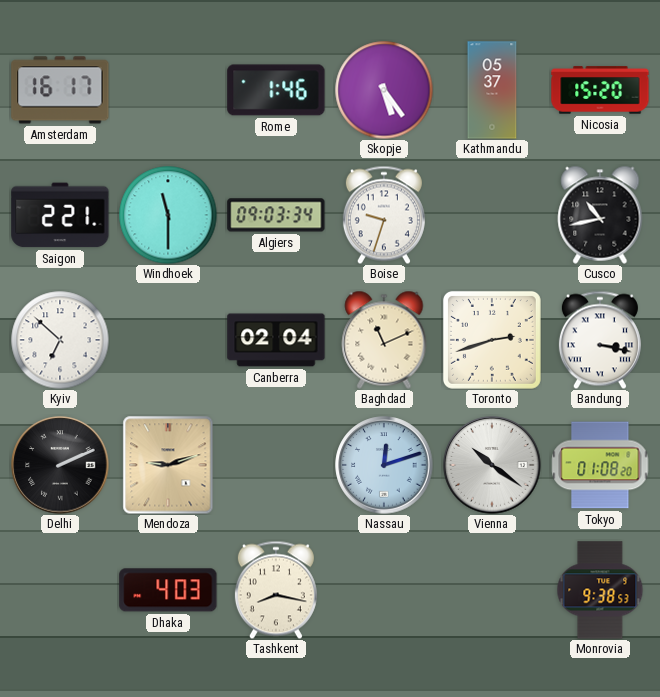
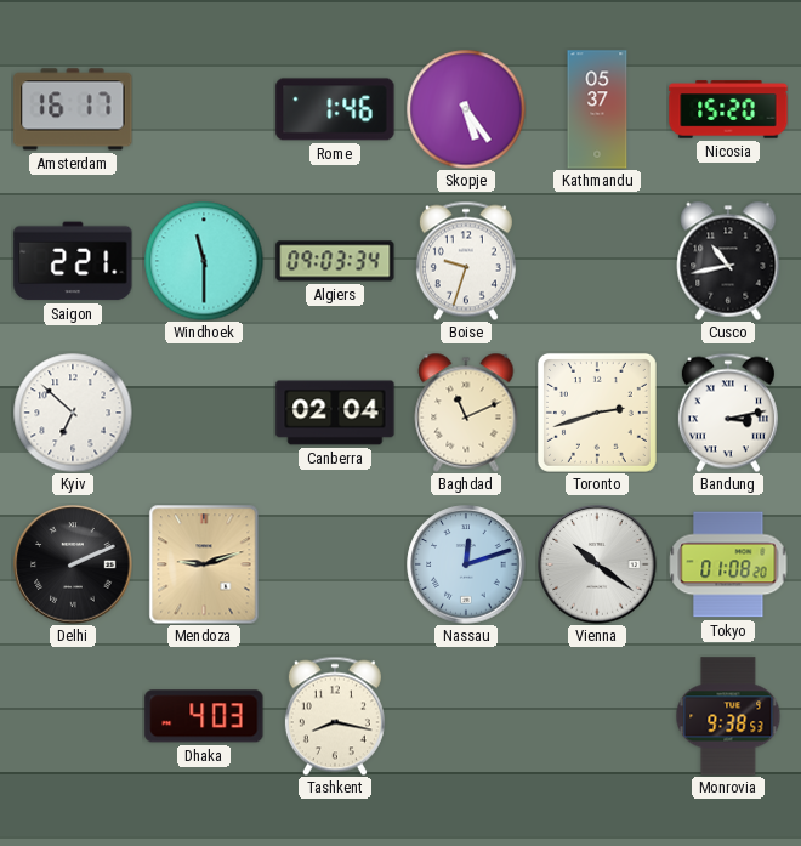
Bandung: 3:17 -> 3:13 (728, 413)
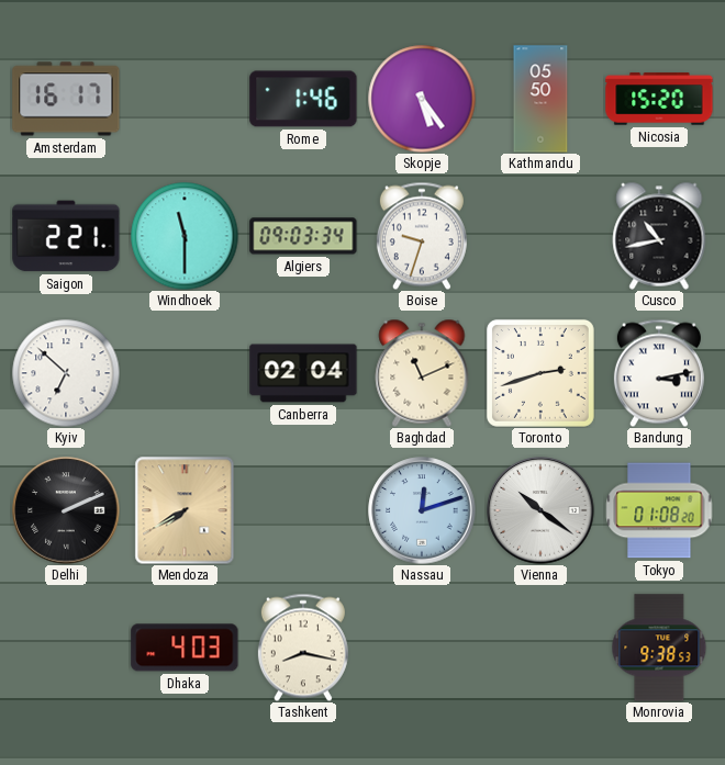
Kathmandu: 05:37 -> 05:50 (540, 99)
Mendoza: 9:12 -> 7:40 (185, 510)
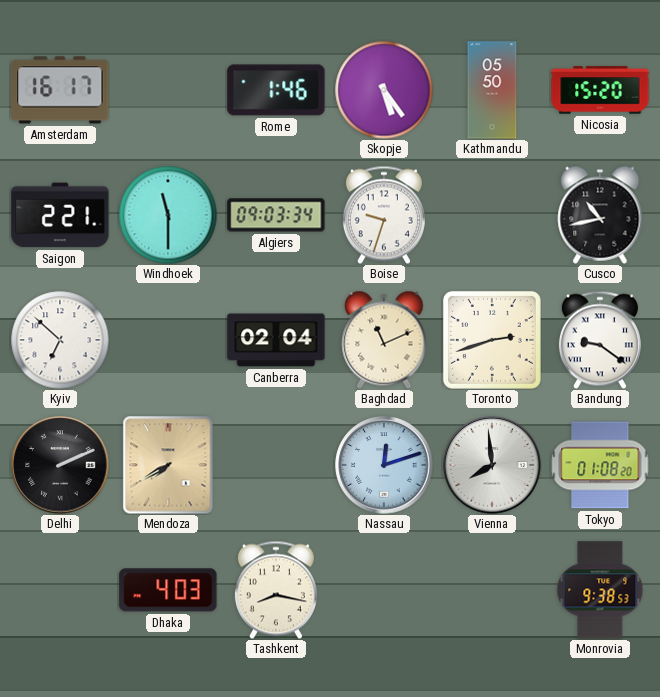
Bandung: 3:13 -> 9:21 (600, 340)
Vienna: 10:21 -> 7:59 (492, 465)
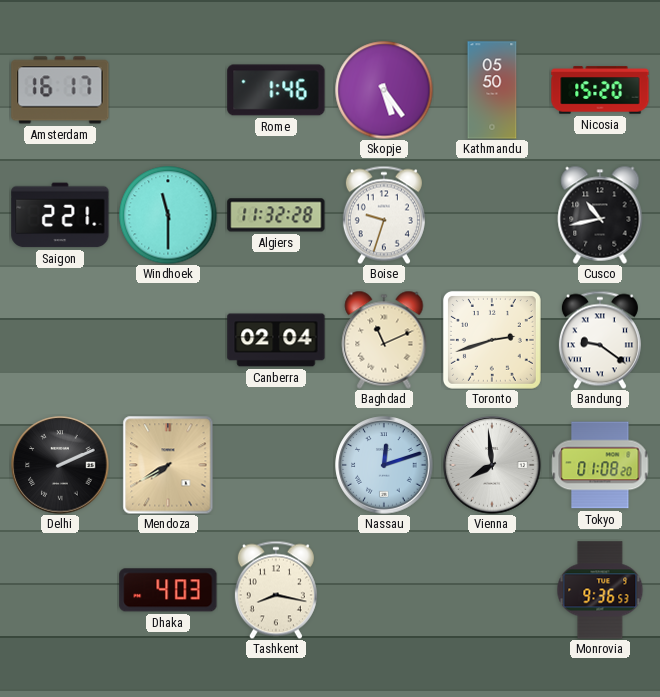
Algiers: 09:03 -> 11:32 (276, 215)
Kyiv: 6:52 -> none (60, 340)
Monrovia: 9:38 -> 9:36 (600, 590)
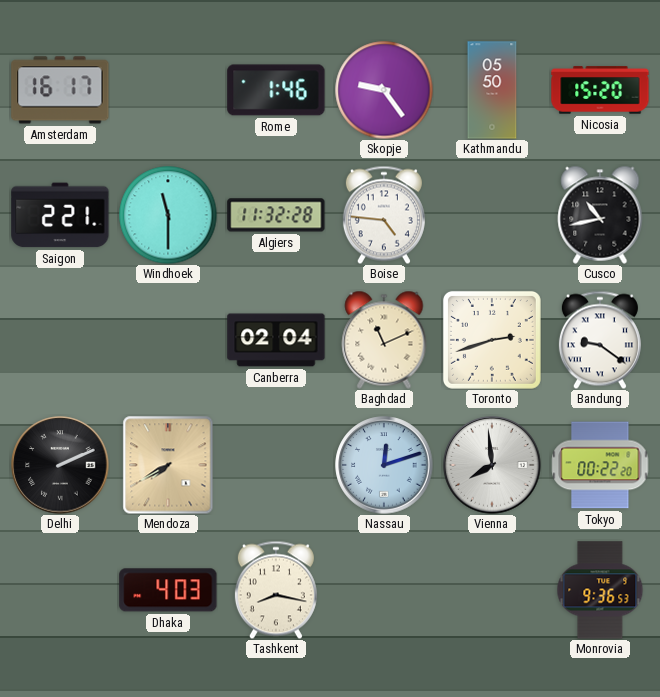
Skopje: 5:24 -> 9:24 (384, 90)
Boise: 9:33 -> 4:46 (384, 215)
Tokyo: 01:08 -> 00:22 (600, 465)
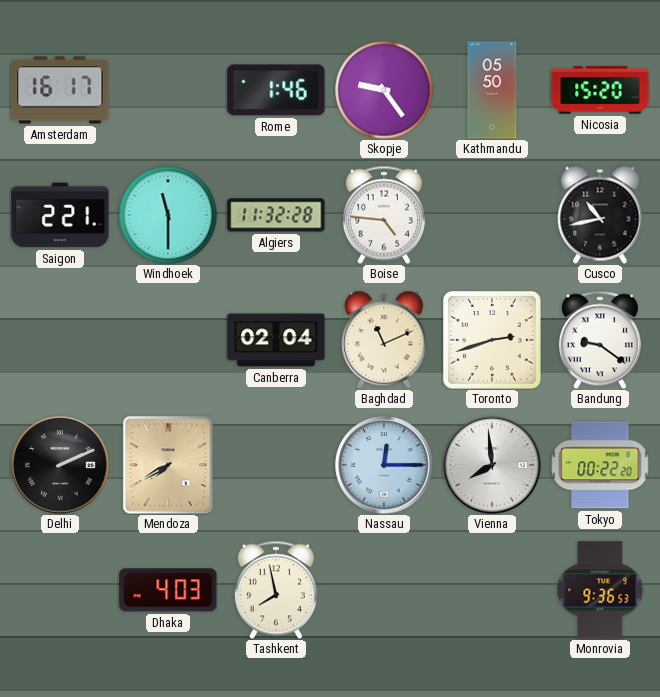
Nassau: 12:12 -> 12:15 (384, 465)
Tashkent: 8:17 -> 7:58 (276, 590)
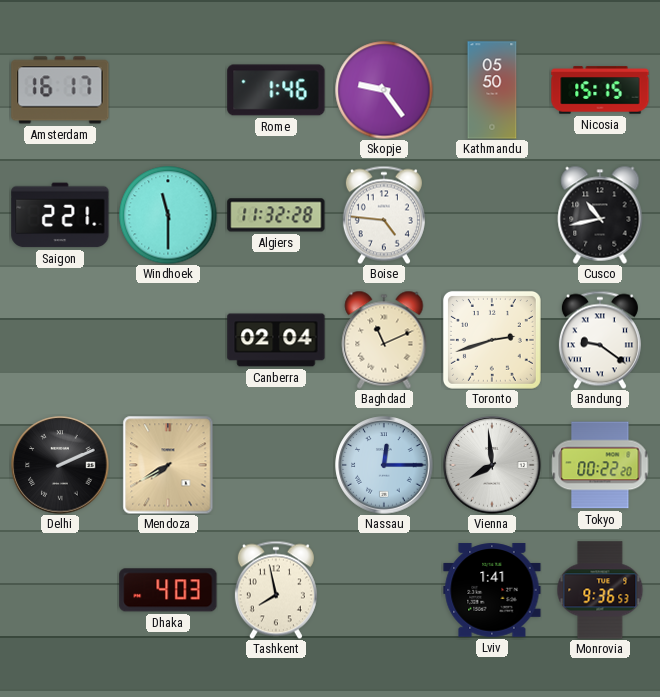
Nicosia: 15:20 -> 15:15 (600, 90)
Lviv: none -> 1:41 (492, 590)
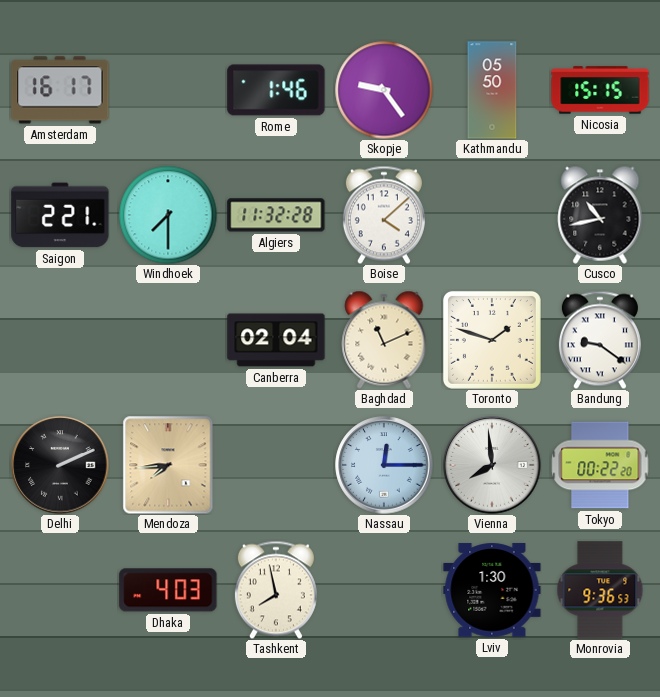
Windhoek: 11:30 -> 7:30 (168, 215)
Boise: 4:46 -> 4:08 (384, 215)
Toronto: 2:42 -> 1:48 (492, 340)
Mendoza: 7:40 -> 7:44 (168, 465)
Lviv: 1:41 -> 1:30 (492, 590)
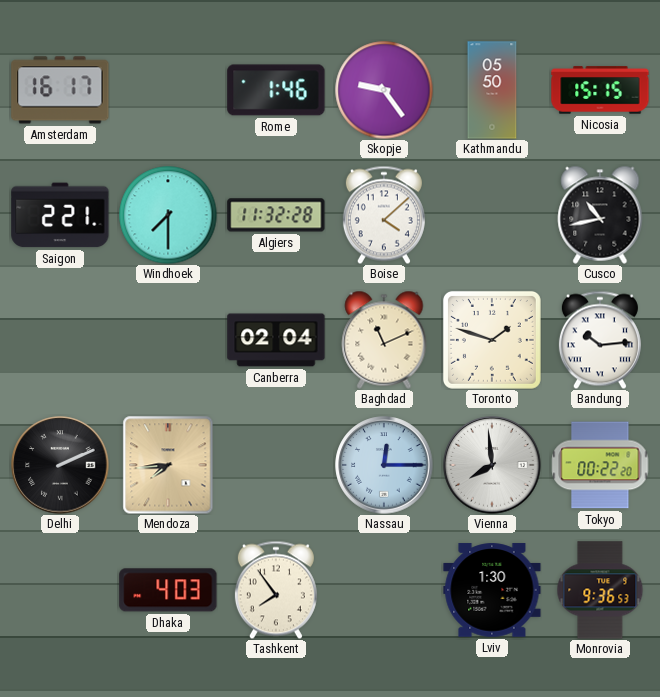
Bandung: 9:21 -> 10:14 (600, 340)
Tashkent: 7:58 -> 7:54 (276, 590)
